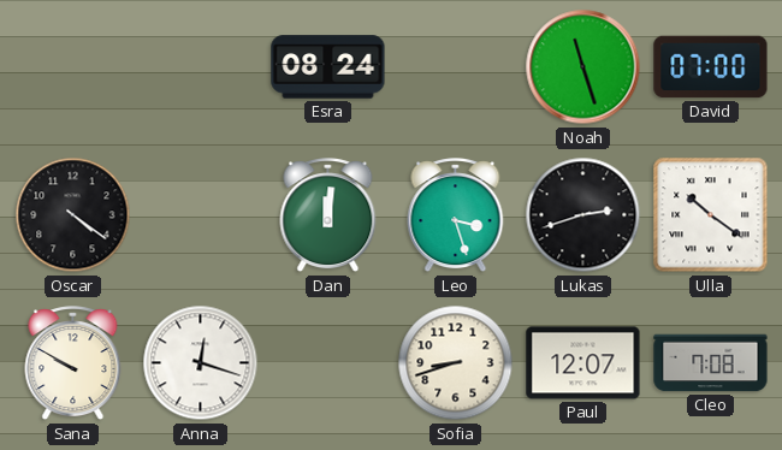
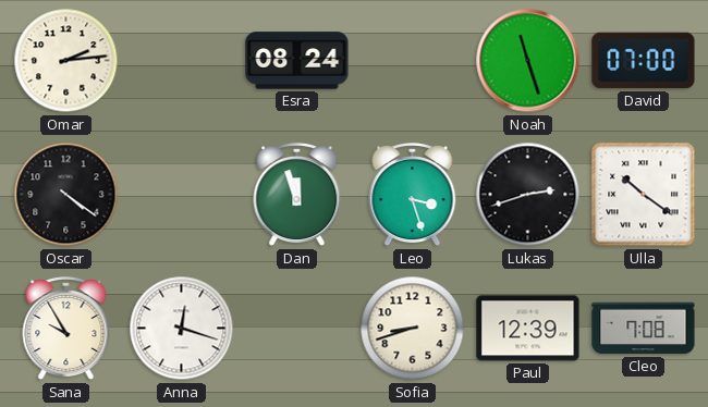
Omar: none -> 2:14 (66, 61)
Dan: 12:01 -> 11:57 (297, 195)
Sana: 9:50 -> 9:55 (66, 329)
Paul: 12:07 -> 12:39 (528, 329)
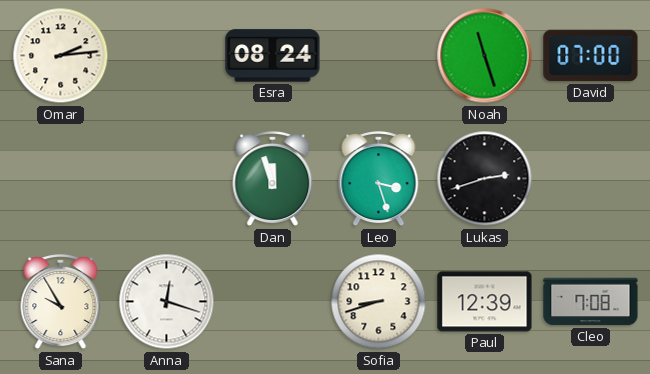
Oscar: 4:21 -> none (66, 195)
Ulla: 10:21 -> none (644, 195)
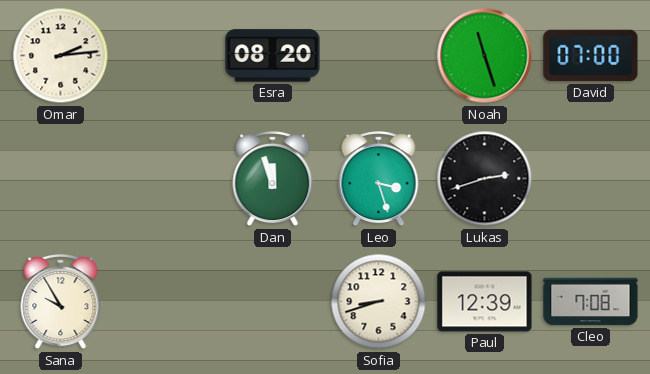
Esra: 08:24 -> 08:20 (273, 56)
Anna: 12:18 -> none (167, 302)
